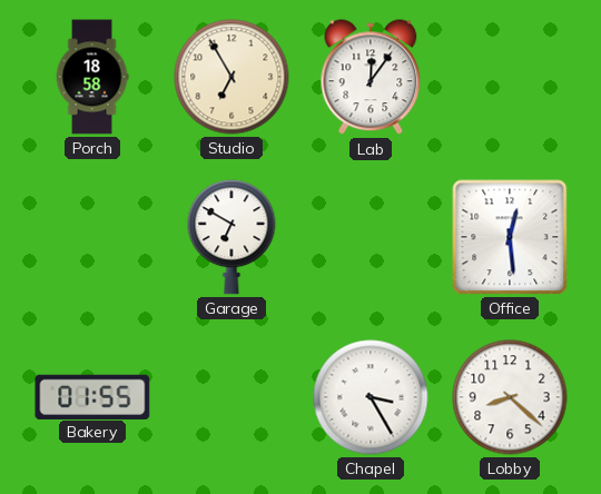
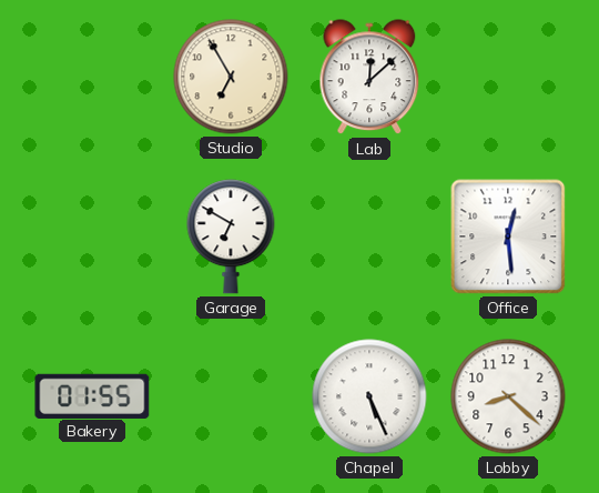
Porch: 18:58 -> none (92, 77)
Lab: 12:06 -> 12:08 (369, 78)
Chapel: 3:25 -> 5:26 (369, 396)
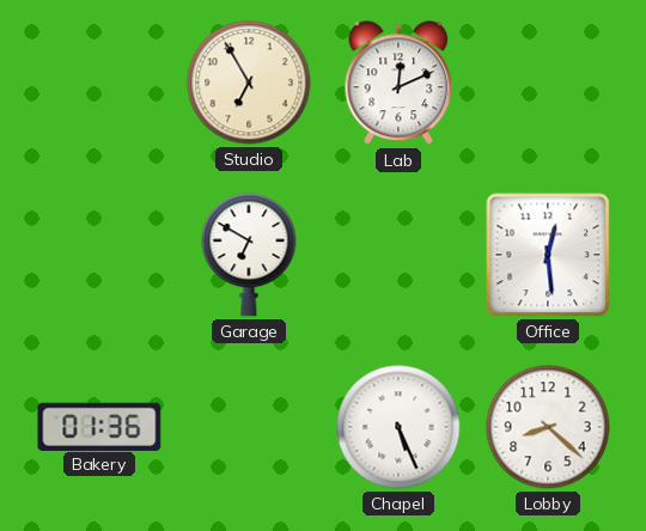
Lab: 12:08 -> 12:11 (398, 84)
Bakery: 01:55 -> 01:36 (99, 426)
